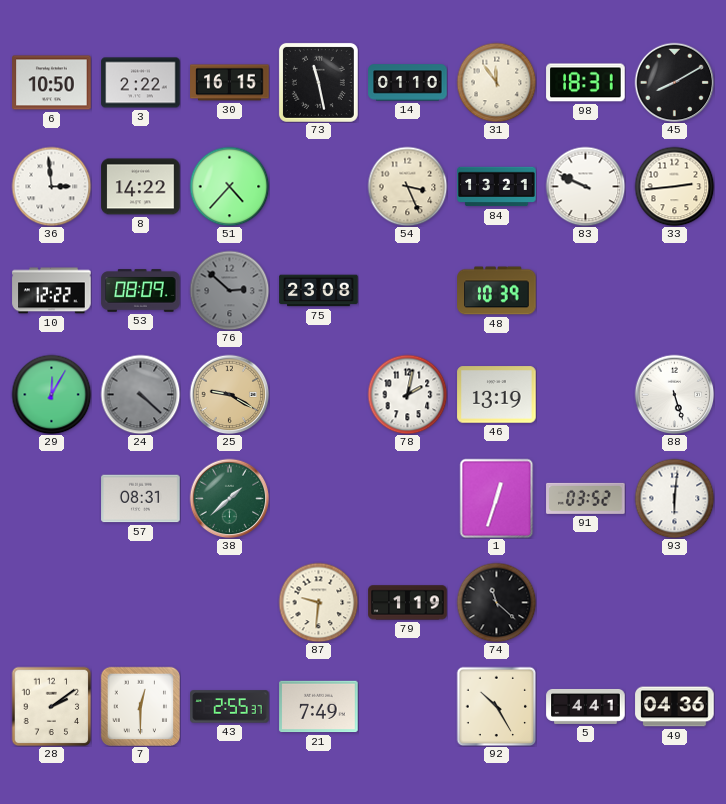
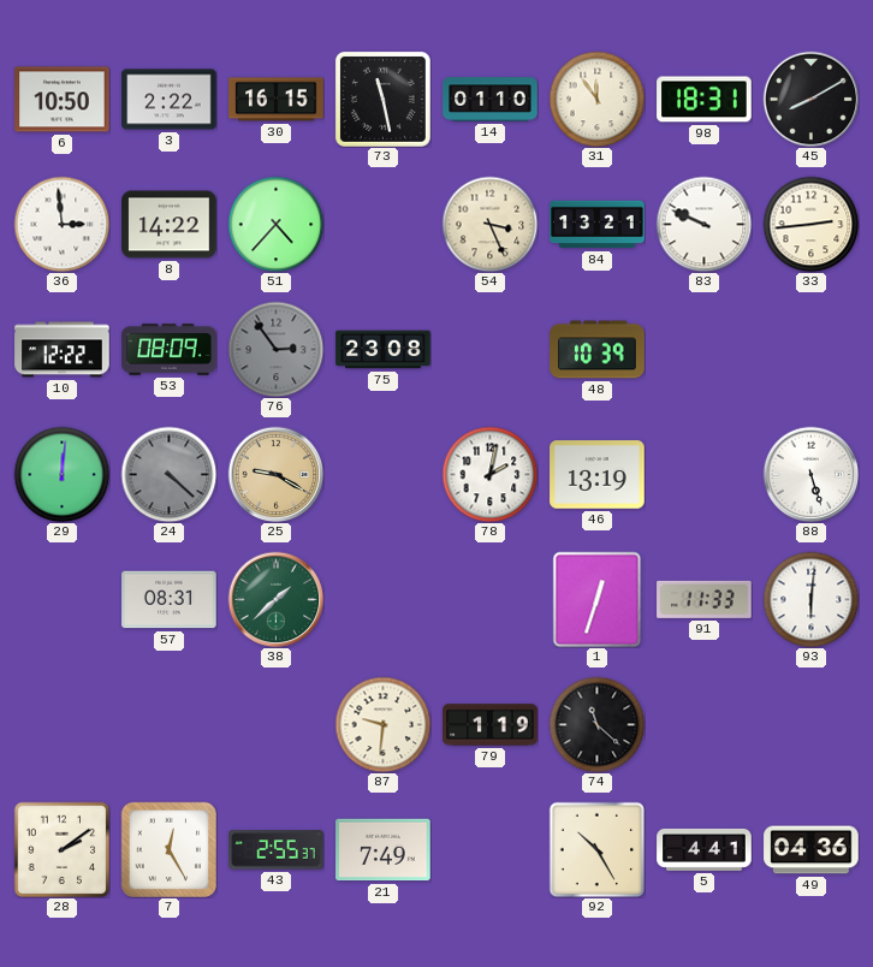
76: 2:52 -> 2:54 (275, 349)
29: 12:05 -> 12:01 (61, 474)
91: 03:52 -> 11:33 (705, 599)
7: 12:30 -> 12:25 (168, 849)
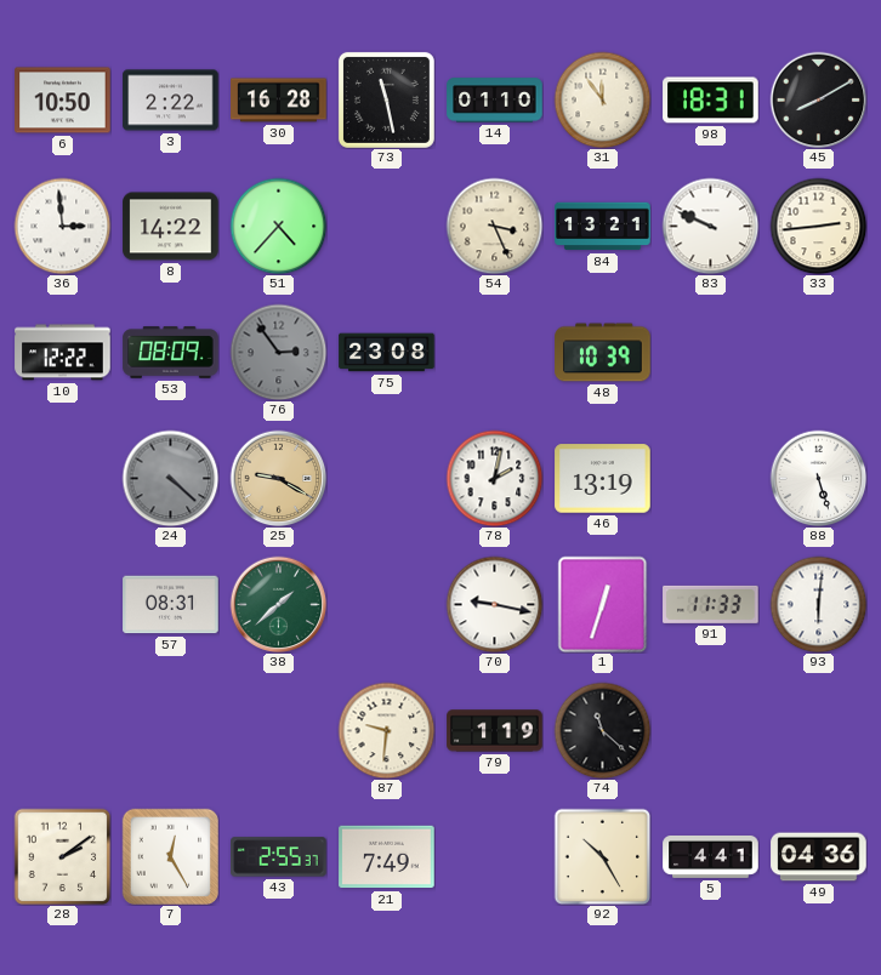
30: 16:15 -> 16:28 (279, 101)
29: 12:01 -> none (61, 474)
70: none -> 9:17 (494, 604)
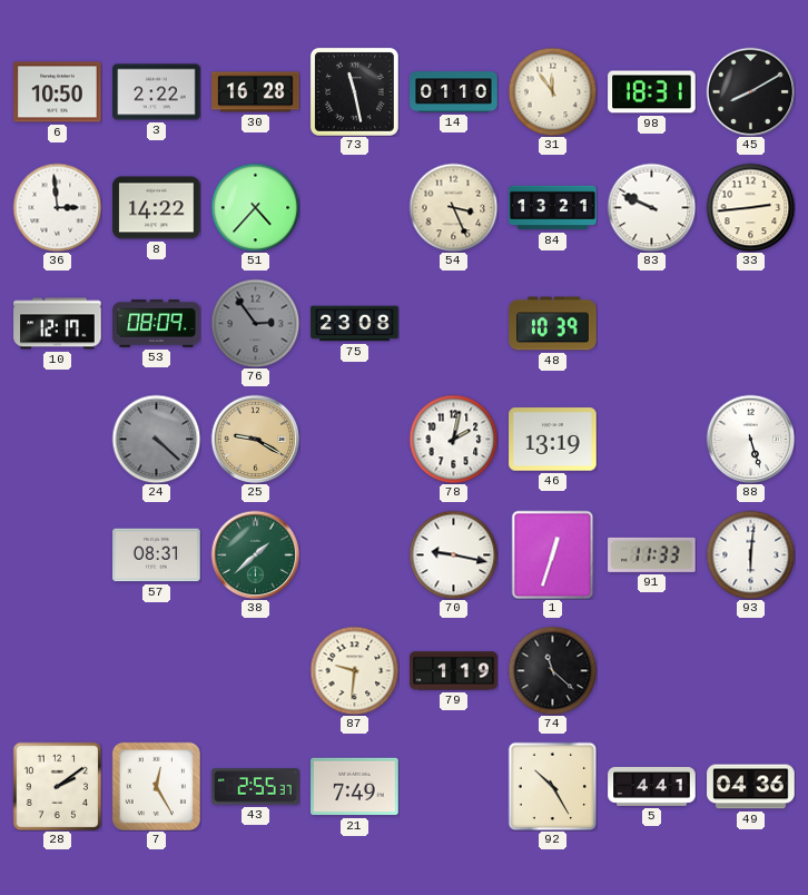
10: 12:22 -> 12:17 (58, 324)
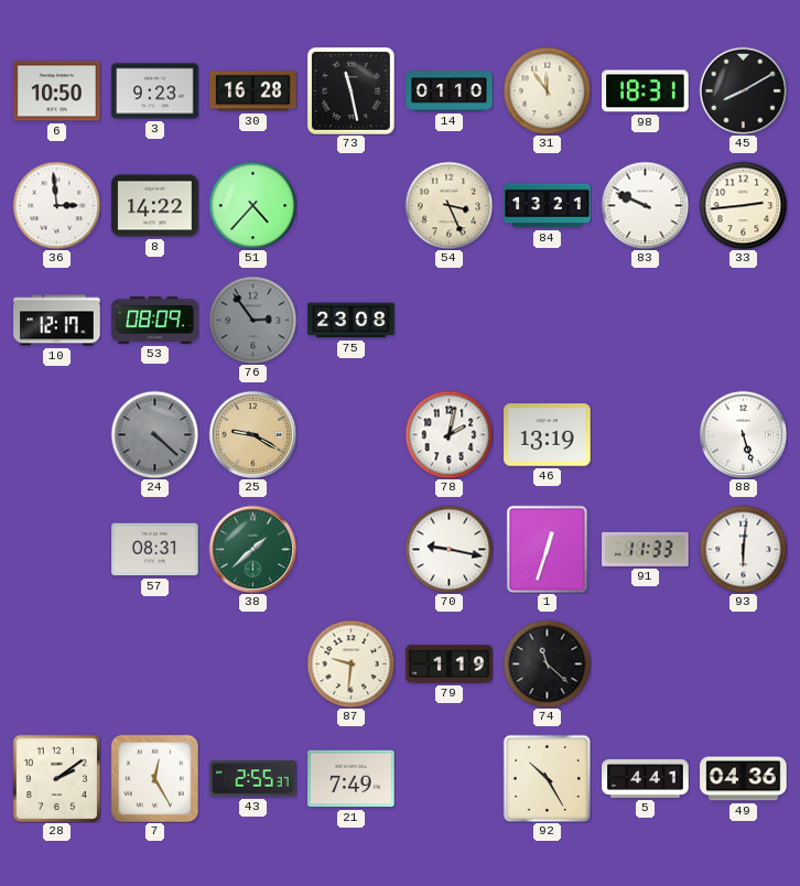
3: 2:22 -> 9:23 (155, 91)
48: 10:39 -> none (553, 324)
